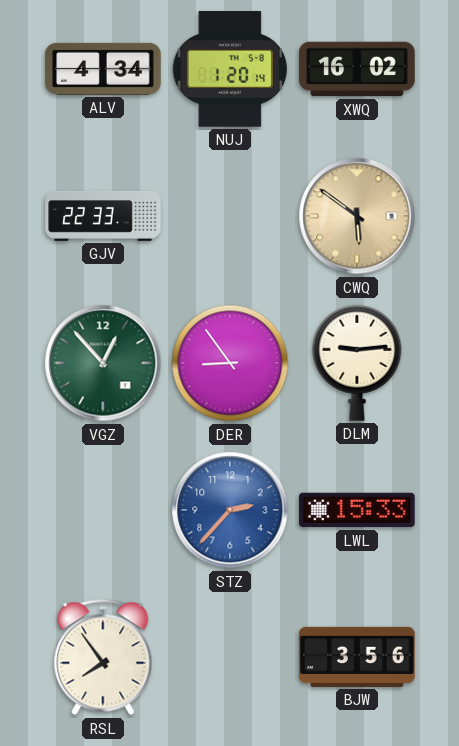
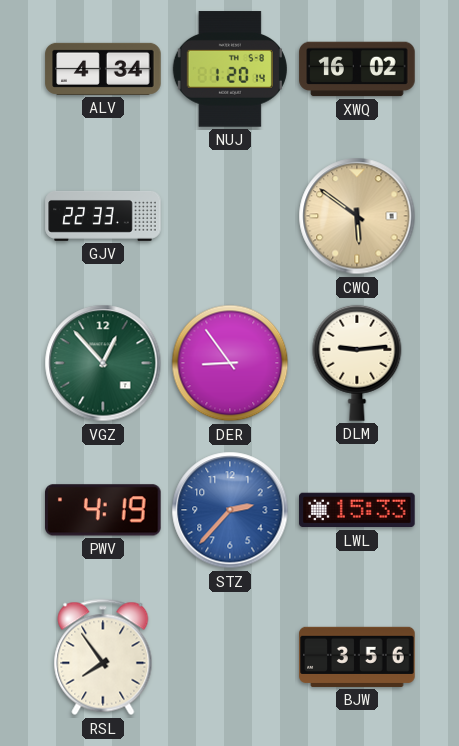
PWV: none -> 4:19 (104, 510)
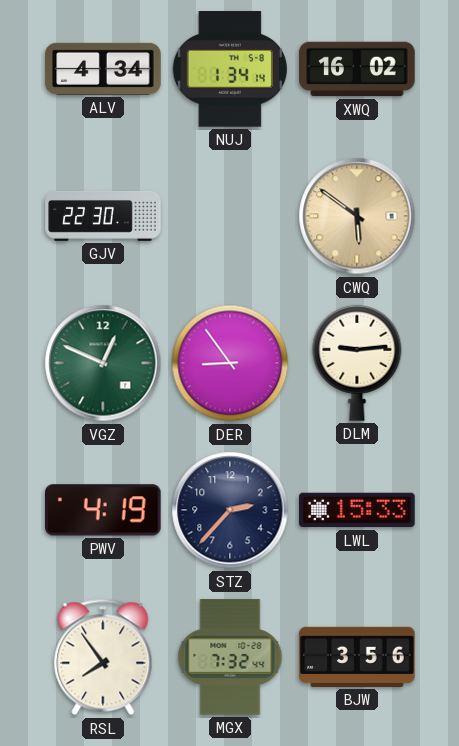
NUJ: 1:20 -> 1:34 (230, 69)
GJV: 22:33 -> 22:30 (103, 216)
VGZ: 12:53 -> 12:49 (103, 363)
STZ dial: blue -> navy (230, 510)
MGX: none -> 7:32 (230, 657)
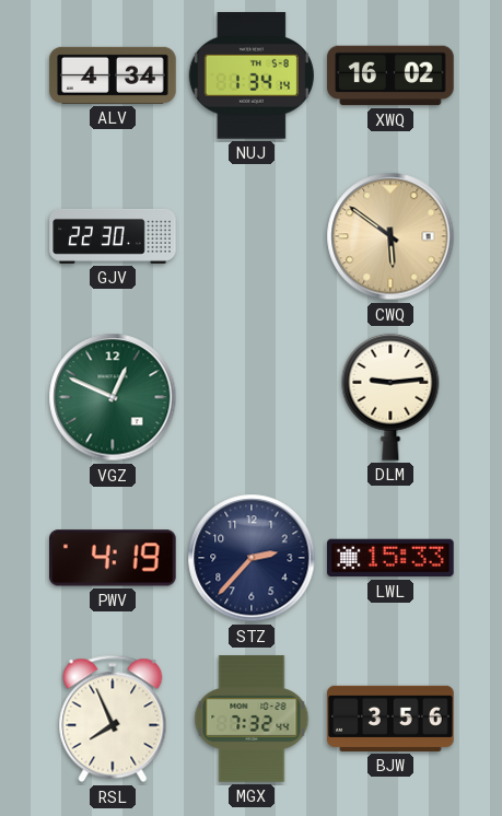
DER: 8:54 -> none (230, 363)
RSL: 7:54 -> 7:56 (113, 719)
